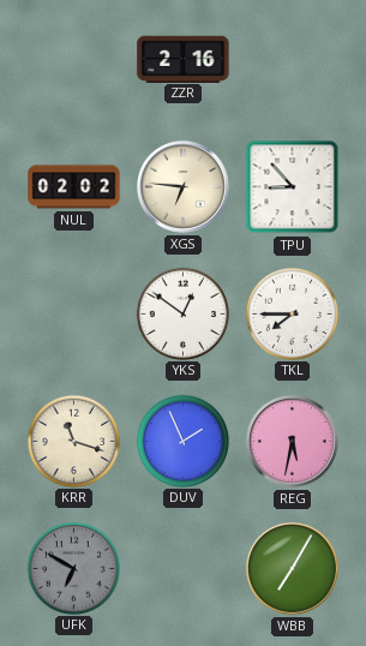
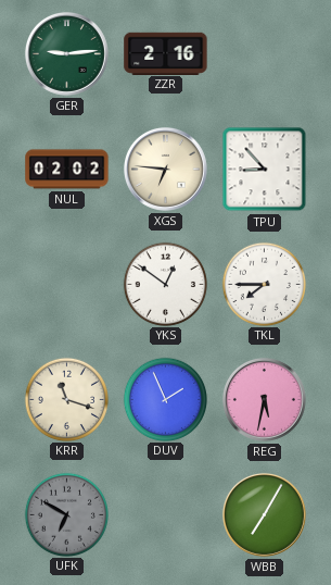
GER: none -> 9:14 (66, 53)
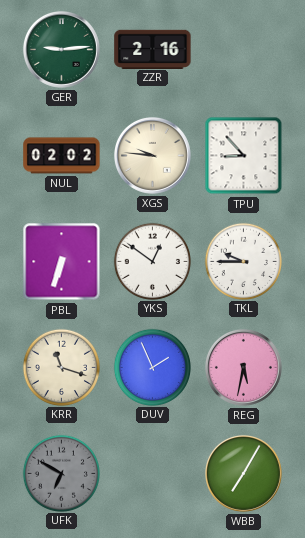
XGS: 6:46 -> 9:46 (152, 155)
PBL: none -> 6:33 (62, 262)
TKL: 7:45 -> 9:45 (243, 261)
